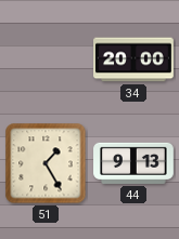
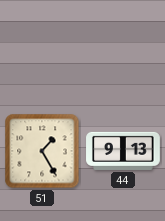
34: 20:00 -> none (133, 59)
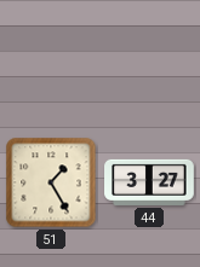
44: 9:13 -> 3:27 (149, 182)
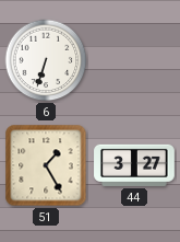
6: none -> 6:33 (46, 60)
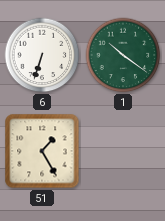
1: none -> 10:21 (123, 55)
44: 3:27 -> none (134, 165)
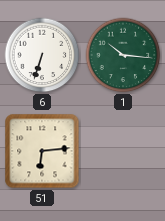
1: 10:21 -> 10:16 (123, 55)
51: 1:25 -> 6:14 (42, 151)
